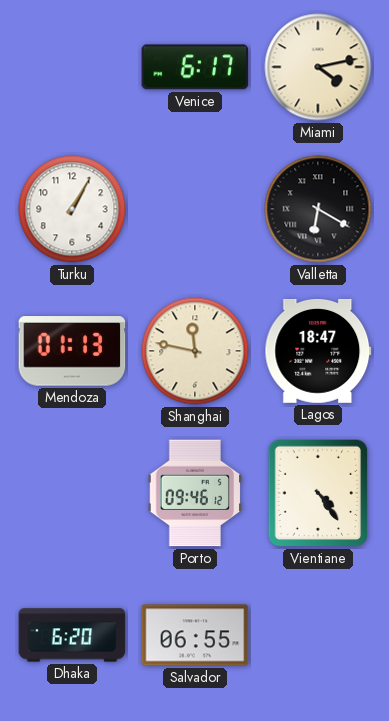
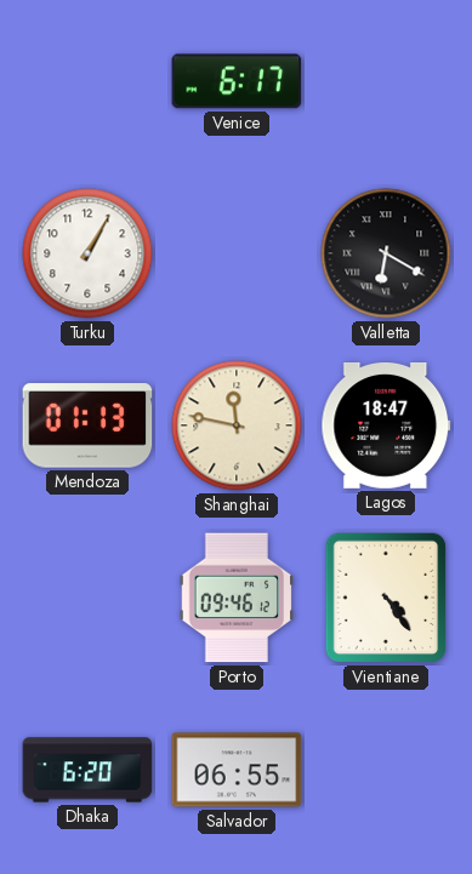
Miami: 4:13 -> none (318, 67)
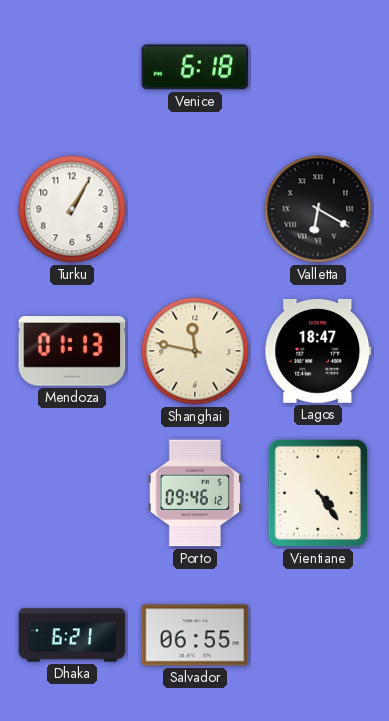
Venice: 6:17 -> 6:18 (195, 67)
Dhaka: 6:20 -> 6:21 (72, 635)
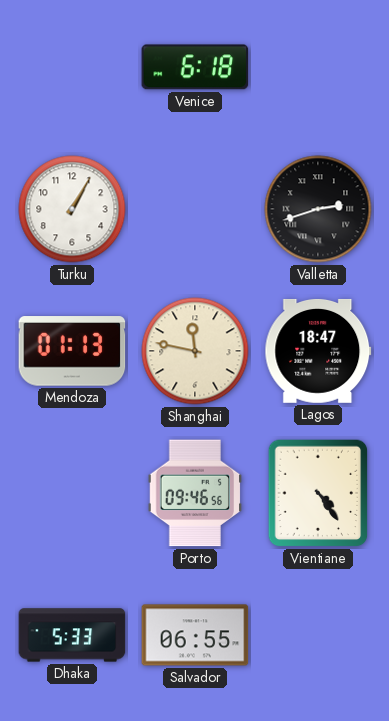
Valletta: 6:20 -> 2:42 (318, 209)
Porto: 09:46:12 -> 09:46:56 (194, 493)
Dhaka: 6:21 -> 5:33 (72, 635)
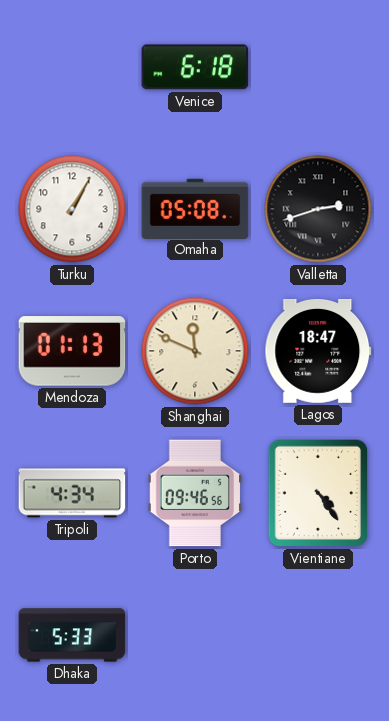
Omaha: none -> 05:08 (195, 208)
Shanghai: 11:47 -> 11:49 (195, 351)
Tripoli: none -> 4:34 (72, 493)
Salvador: 06:55 -> none (195, 635)
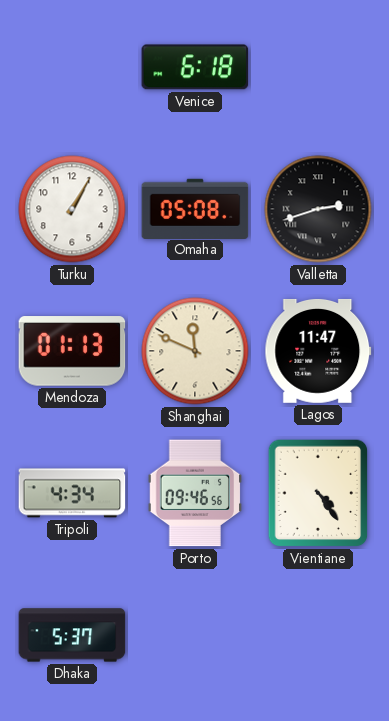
Lagos: 18:47 -> 11:47 (318, 351)
Dhaka: 5:33 -> 5:37 (72, 635)
